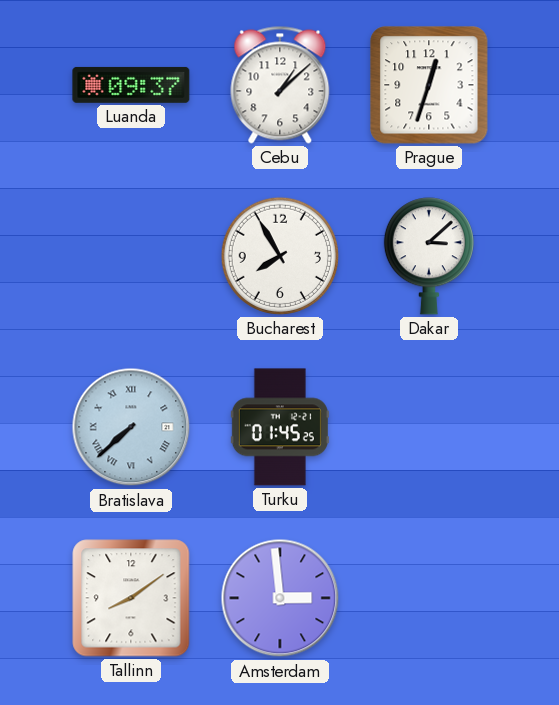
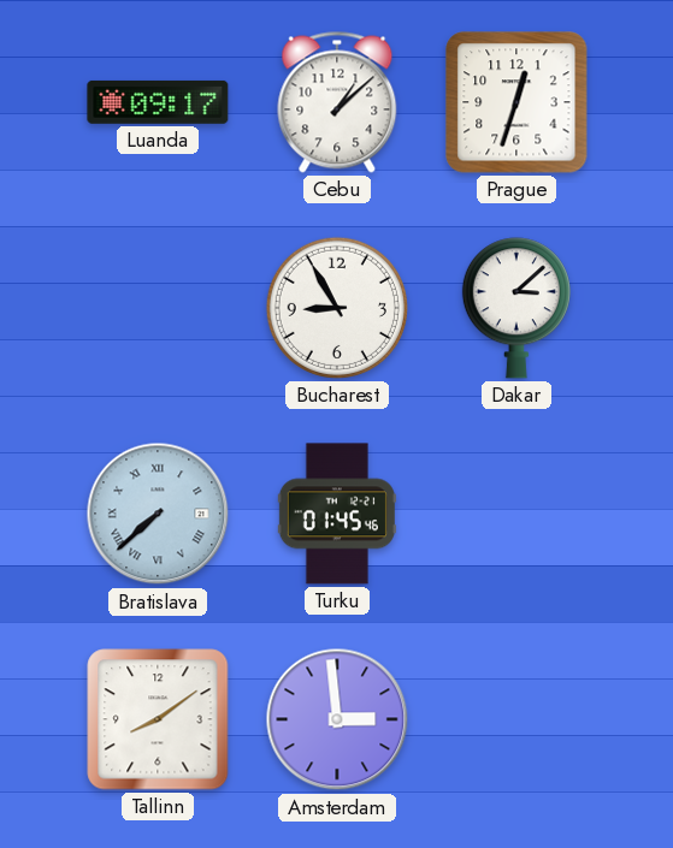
Luanda: 09:37 -> 09:17 (158, 102)
Bucharest: 7:55 -> 8:55 (337, 308)
Turku: 01:45:25 -> 01:45:46 (337, 514)
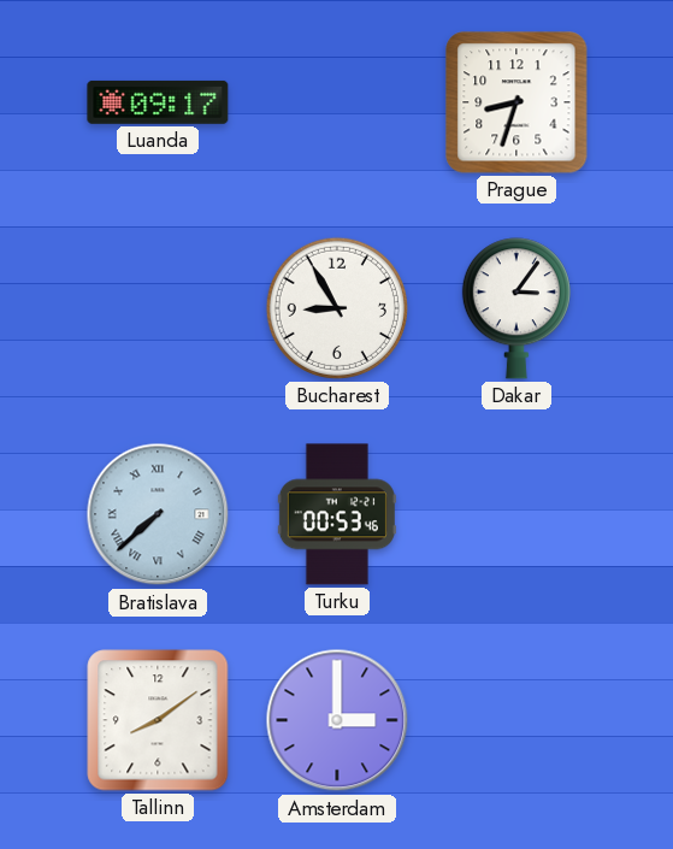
Cebu: 1:08 -> none (337, 102)
Prague: 12:33 -> 8:33 (516, 102)
Dakar: 3:08 -> 3:06 (516, 308)
Turku: 01:45 -> 00:53 (337, 514)
Amsterdam: 2:59 -> 3:00 (337, 720)
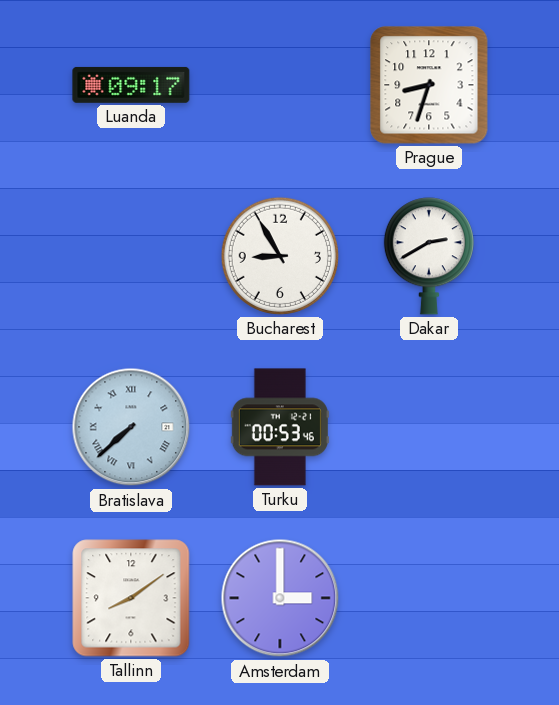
Dakar: 3:06 -> 2:40 (429, 256)
